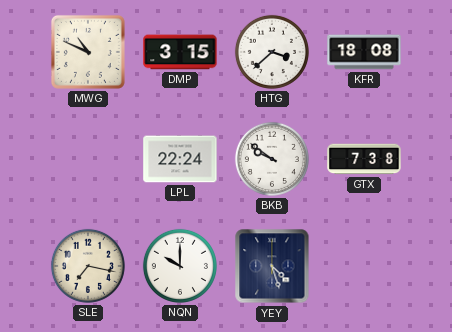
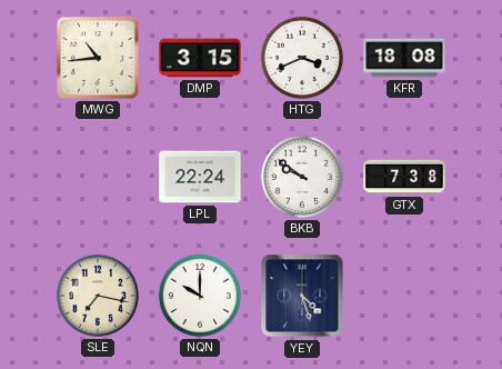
MWG: 10:49 -> 10:44 (98, 58)
HTG: 3:38 -> 3:41 (302, 58)
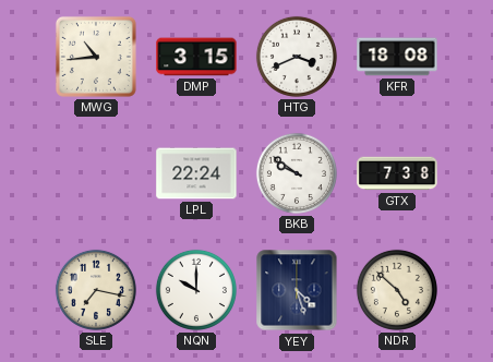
NDR: none -> 4:52 (397, 290)
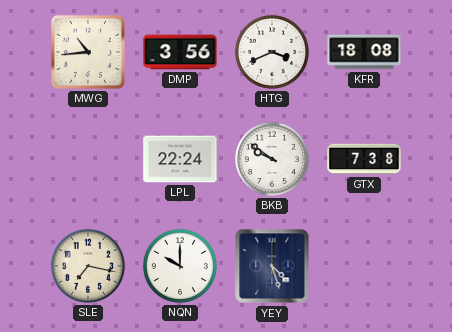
DMP: 3:15 -> 3:56 (180, 52)
NDR: 4:52 -> none (397, 290)
